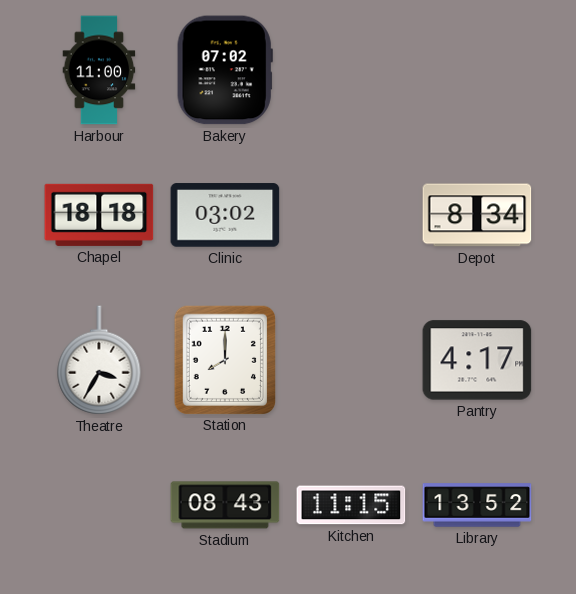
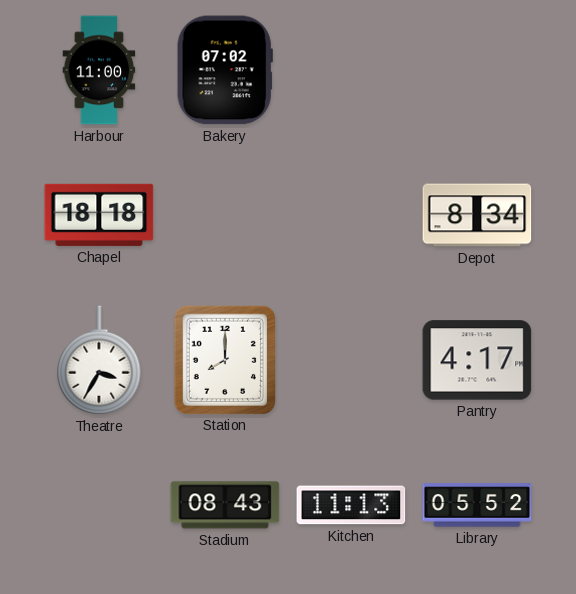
Clinic: 03:02 -> none (225, 215)
Kitchen: 11:15 -> 11:13 (351, 505)
Library: 13:52 -> 05:52 (477, 505)
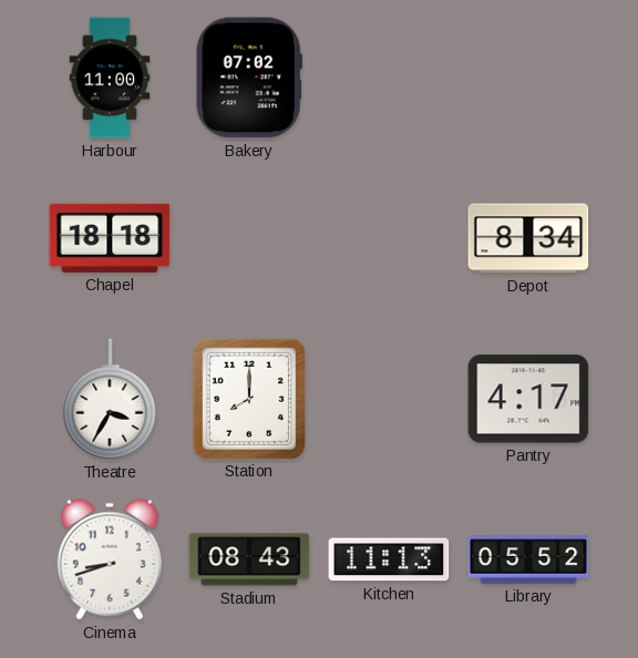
Cinema: none -> 8:42 (110, 559)
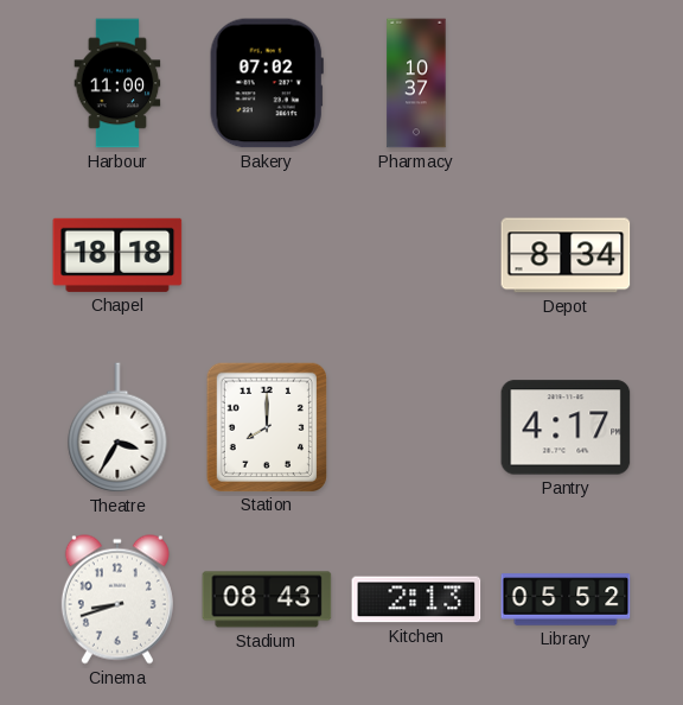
Pharmacy: none -> 10:37 (416, 83)
Kitchen: 11:13 -> 2:13 (416, 599)
